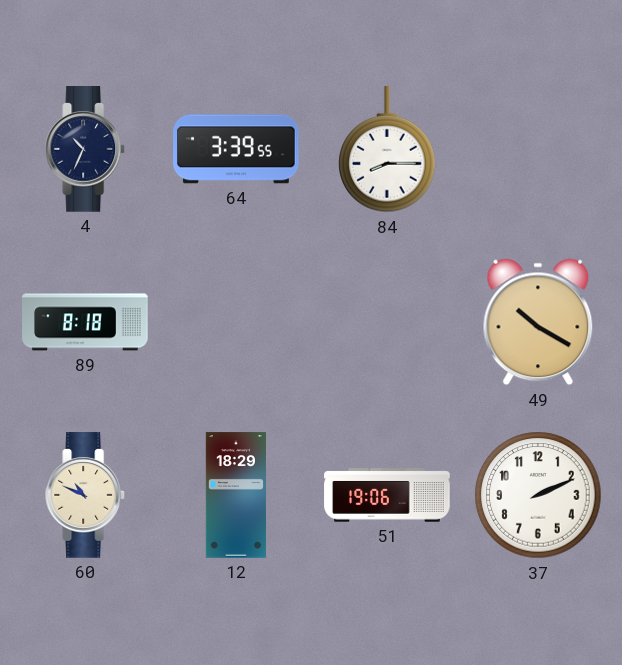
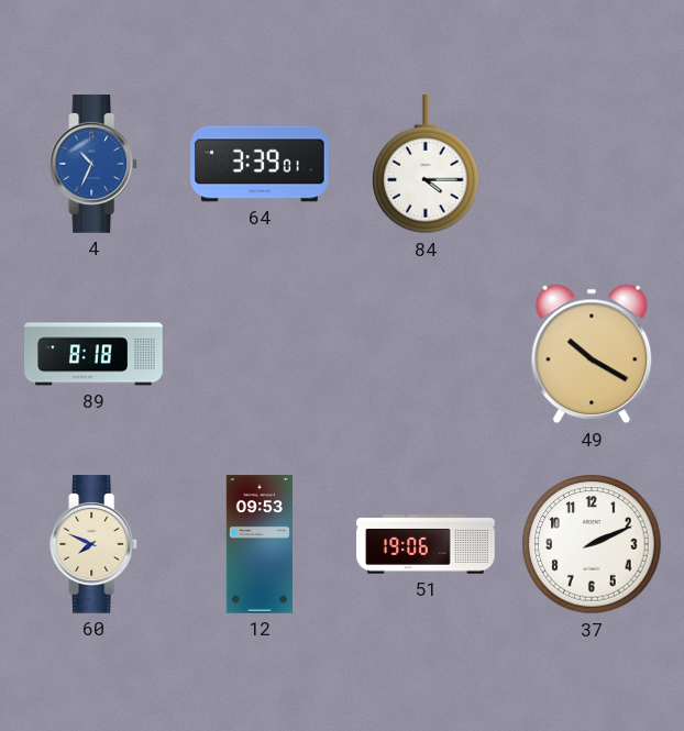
4 dial: navy -> blue (95, 164)
64: 3:39:55 -> 3:39:01 (260, 164)
84: 8:15 -> 4:15 (426, 165)
60: 10:49 -> 7:49 (95, 544)
12: 18:29 -> 09:53 (260, 544)
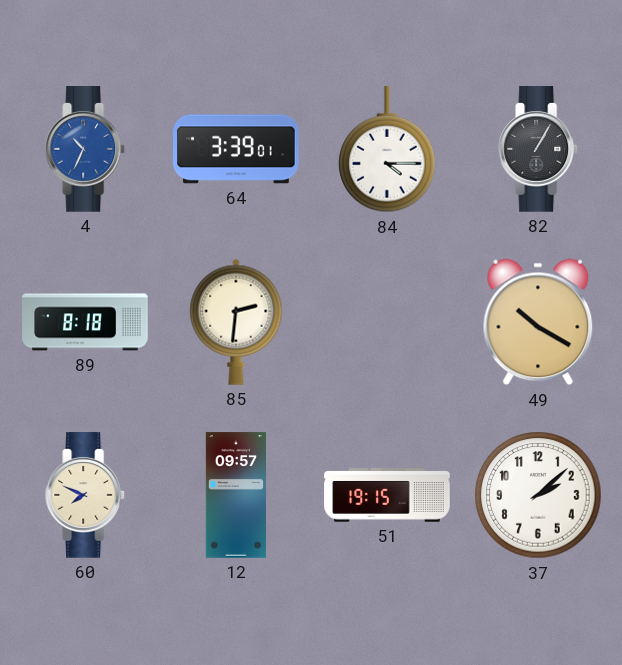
82: none -> 1:05 (539, 149)
85: none -> 2:31 (236, 322)
12: 09:53 -> 09:57 (236, 495)
51: 19:06 -> 19:15 (387, 495)
37: 2:11 -> 2:08 (538, 495)
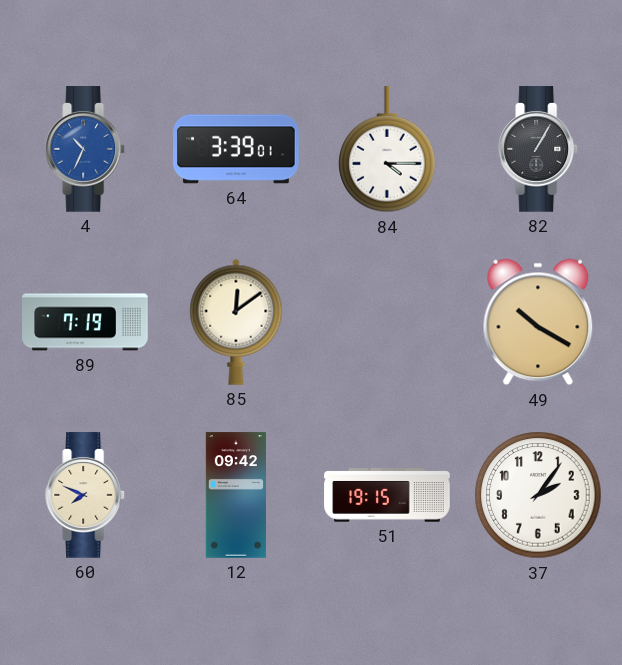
89: 8:18 -> 7:19 (85, 322)
85: 2:31 -> 12:09 (236, 322)
12: 09:57 -> 09:42 (236, 495)
37: 2:08 -> 2:06 (538, 495)
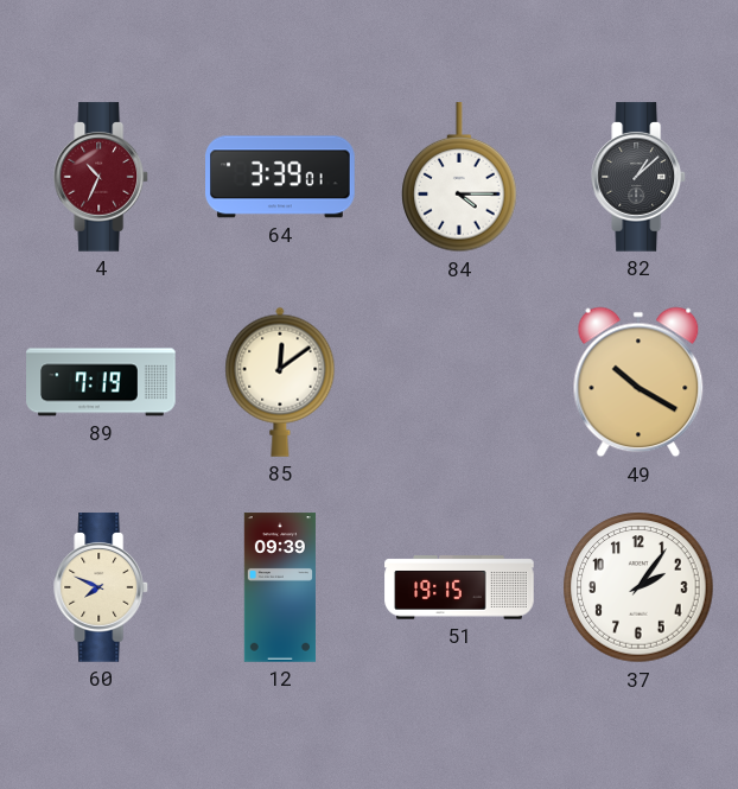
4 dial: blue -> burgundy (102, 177)
82: 1:05 -> 1:08 (640, 177)
12: 09:42 -> 09:39 (280, 587)
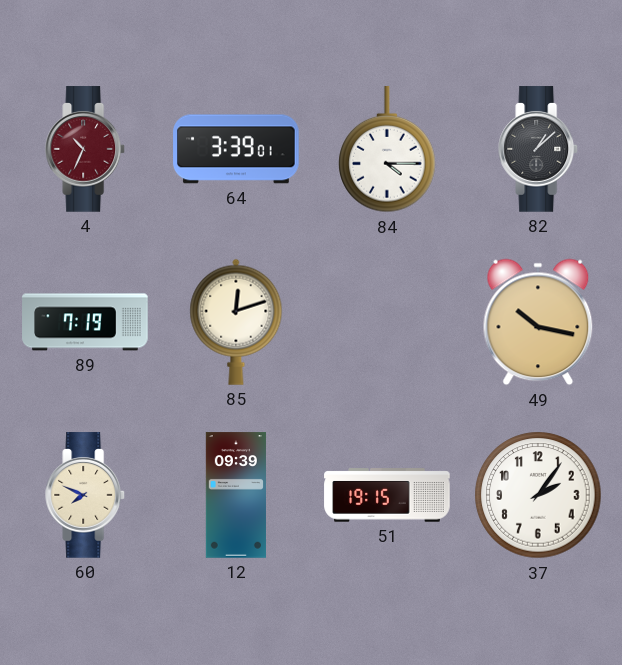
85: 12:09 -> 12:12 (236, 322)
49: 10:20 -> 10:17 (538, 322)
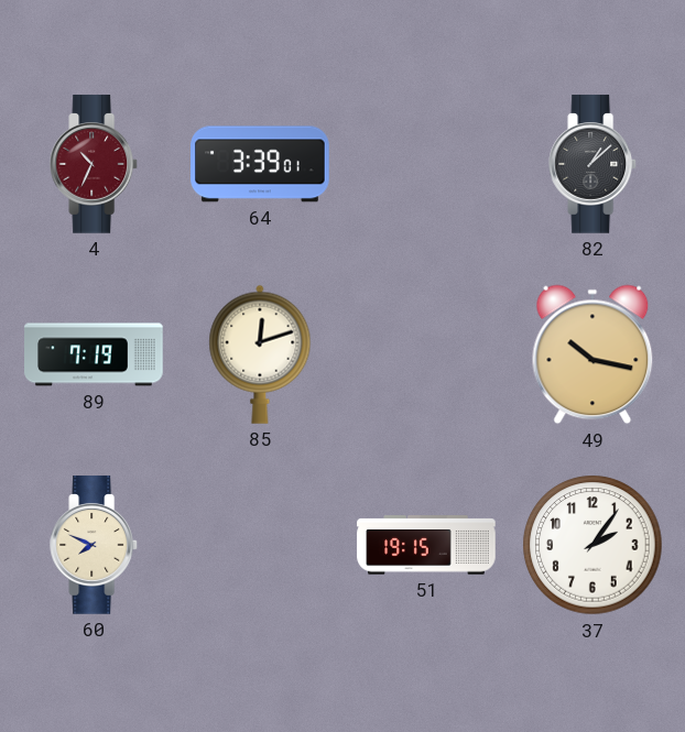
84: 4:15 -> none (387, 150)
12: 09:39 -> none (236, 495)
